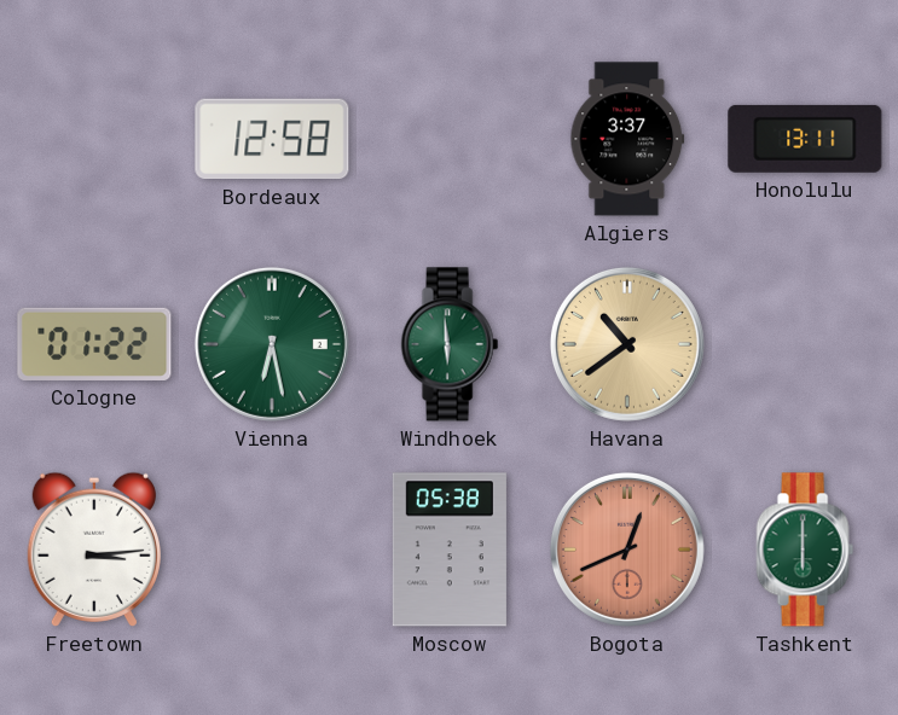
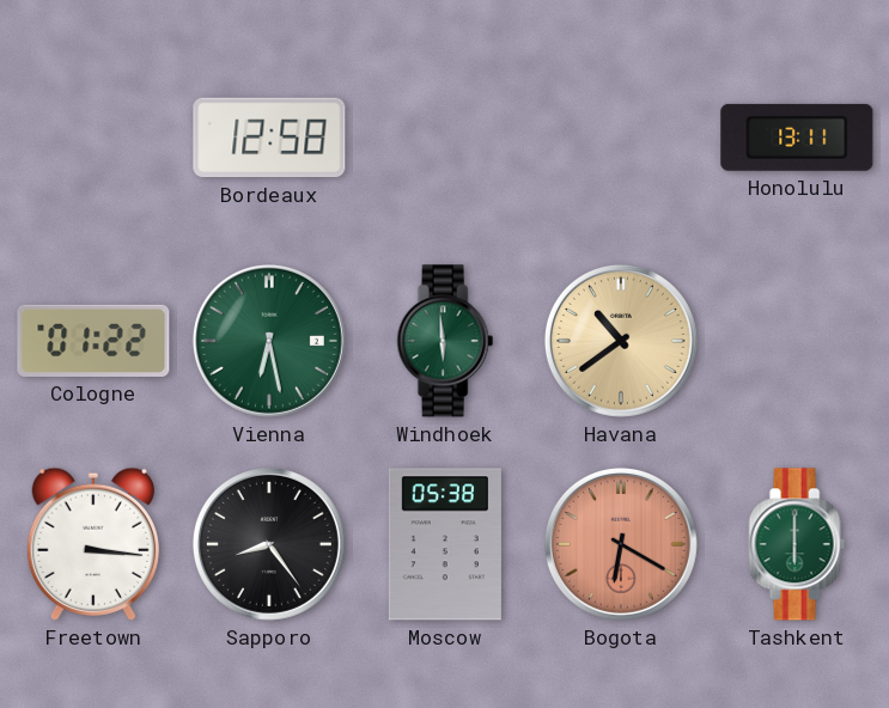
Algiers: 3:37 -> none (627, 139)
Freetown: 3:14 -> 3:16 (93, 544)
Sapporo: none -> 8:24 (269, 544)
Bogota: 12:41 -> 6:20 (621, 544)
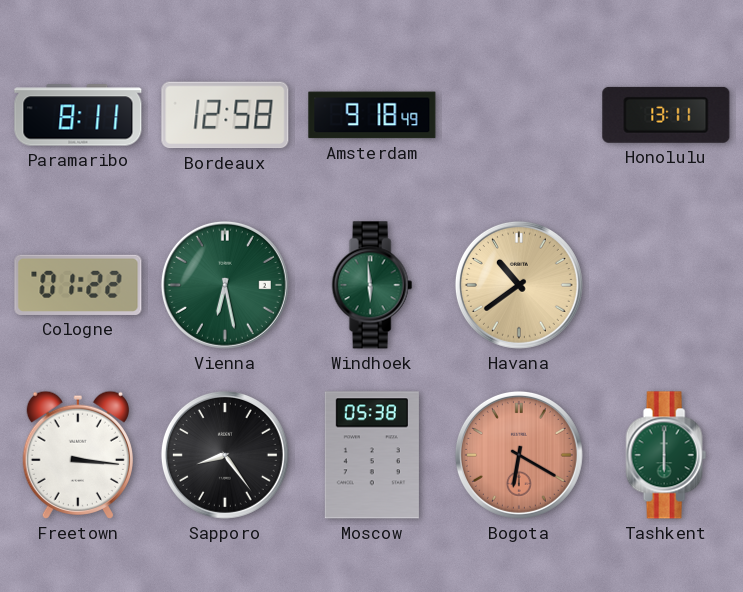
Paramaribo: none -> 8:11 (78, 115)
Amsterdam: none -> 9:18 (372, 115)
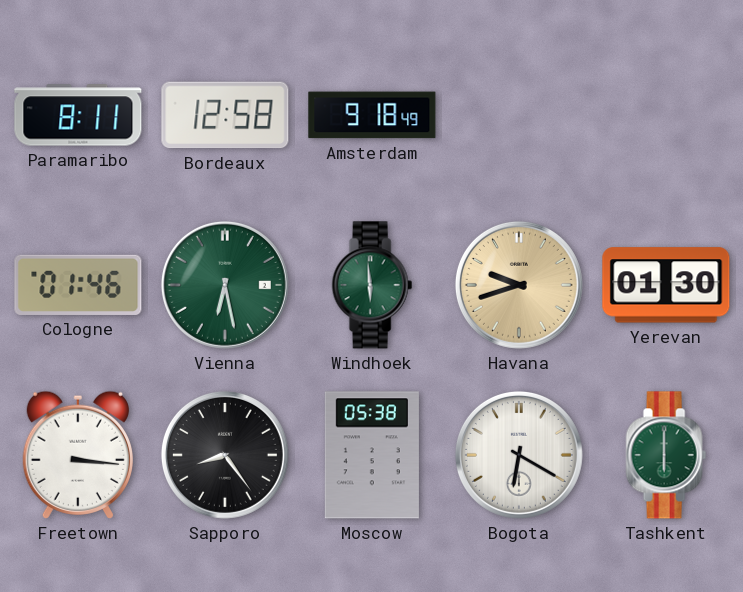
Honolulu: 13:11 -> none (666, 115)
Cologne: 01:22 -> 01:46 (78, 285)
Havana: 10:39 -> 9:42 (519, 285)
Yerevan: none -> 01:30 (666, 285)
Bogota dial: salmon -> white (519, 455)
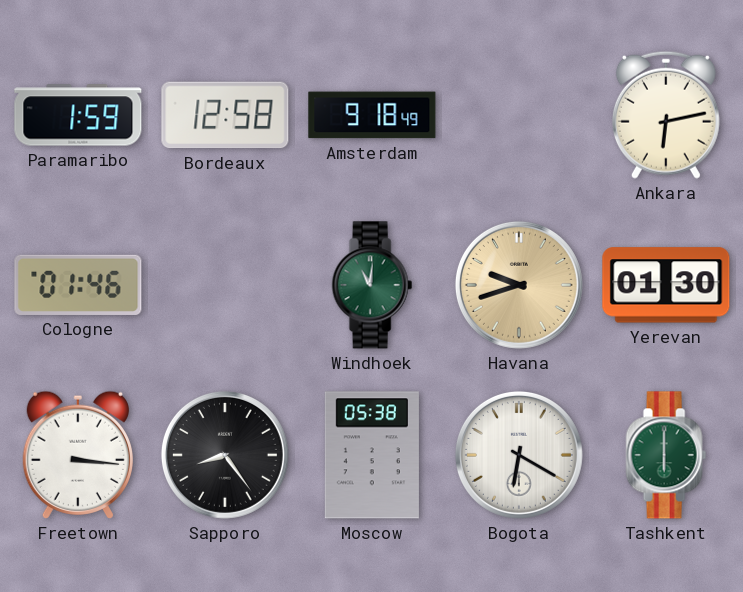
Paramaribo: 8:11 -> 1:59 (78, 115)
Ankara: none -> 6:13 (666, 115)
Vienna: 6:28 -> none (225, 285)
Windhoek: 5:59 -> 11:01 (372, 285)
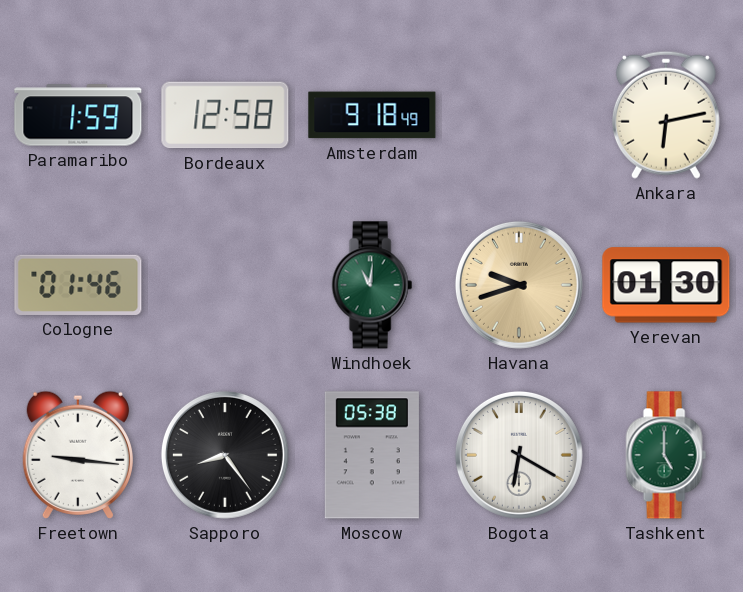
Freetown: 3:16 -> 9:16 (78, 455)
Tashkent: 6:00 -> 5:00 (666, 455)
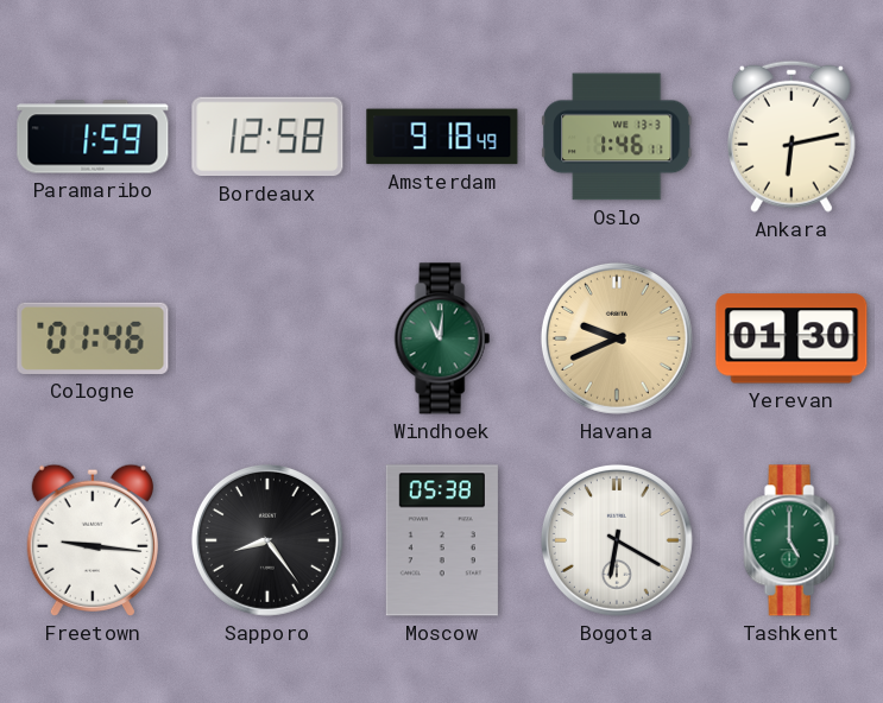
Oslo: none -> 1:46 (617, 137)
Havana: 9:42 -> 9:41 (617, 338)
